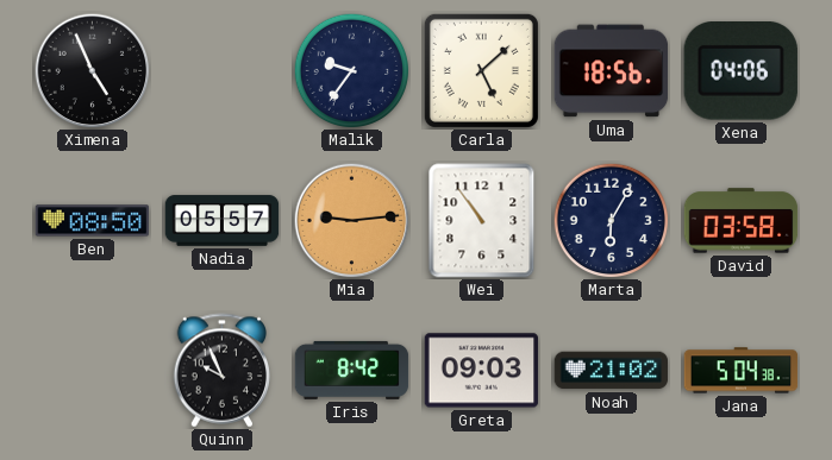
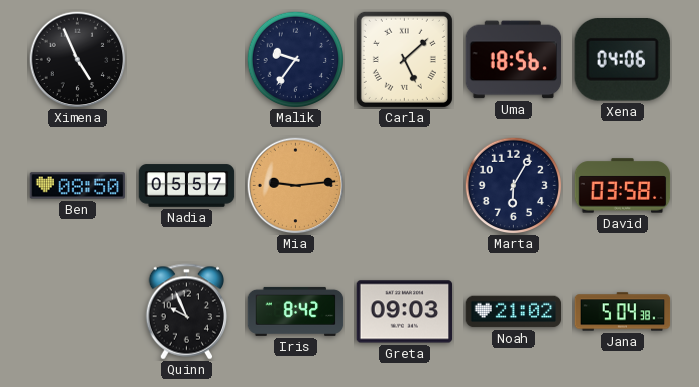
Wei: 10:54 -> none (482, 221)
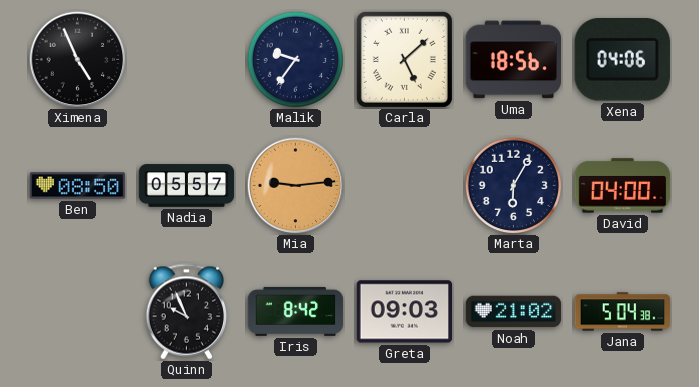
David: 03:58 -> 04:00 (623, 186)
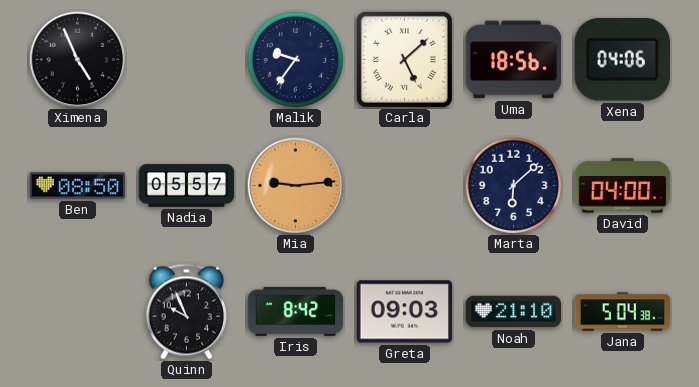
Marta: 6:05 -> 6:08 (513, 185)
Noah: 21:02 -> 21:10 (514, 312)
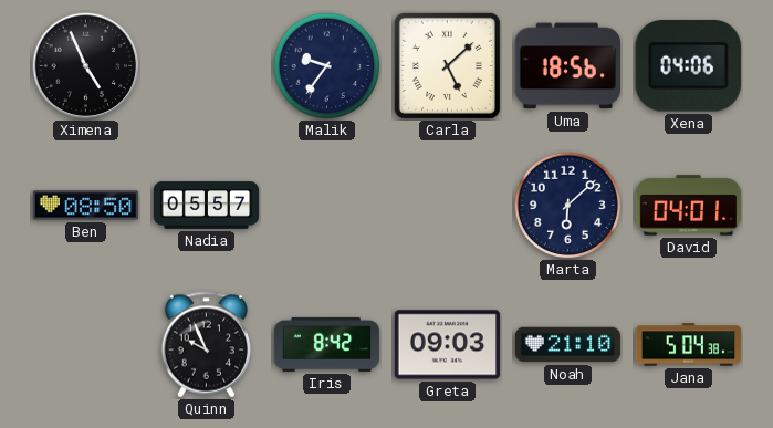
Mia: 9:14 -> none (296, 186)
David: 04:00 -> 04:01 (689, 206)
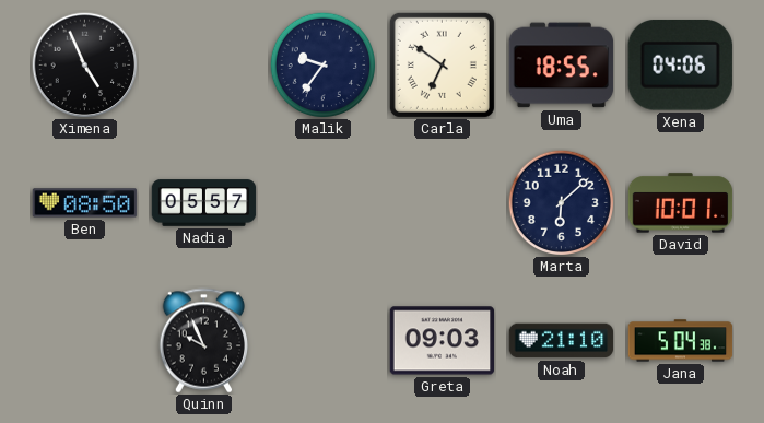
Carla: 5:08 -> 6:51 (442, 64)
Uma: 18:56 -> 18:55 (562, 66)
David: 04:01 -> 10:01 (681, 203)
Iris: 8:42 -> none (327, 344)
